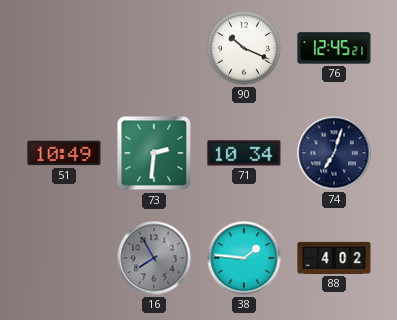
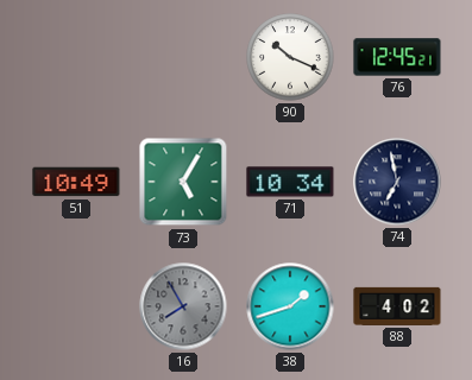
73: 2:31 -> 5:05 (183, 182)
74: 7:03 -> 6:58 (397, 182)
38: 1:46 -> 1:42 (290, 306)
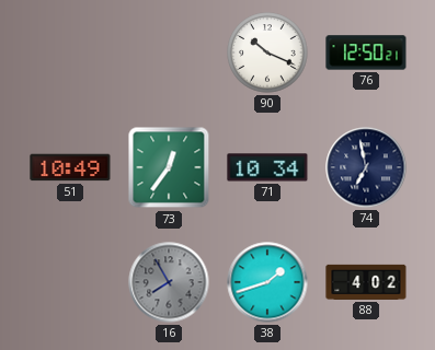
76: 12:45 -> 12:50 (366, 52)
73: 5:05 -> 12:36 (169, 167)
